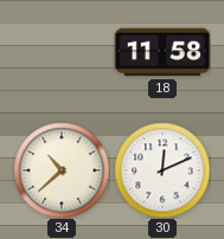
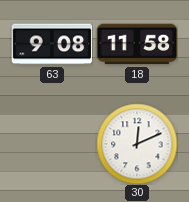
63: none -> 9:08 (52, 44)
34: 10:38 -> none (62, 170)
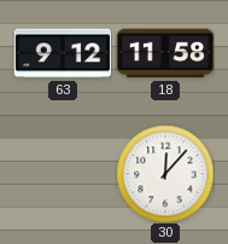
63: 9:08 -> 9:12 (63, 53)
30: 12:11 -> 12:07 (165, 174)
